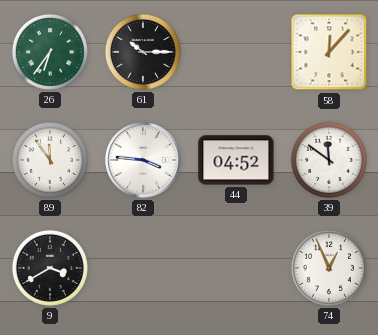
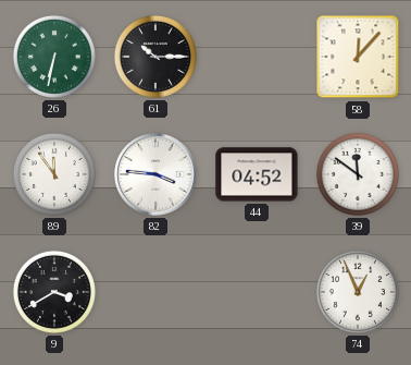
26: 6:36 -> 6:32 (54, 57)
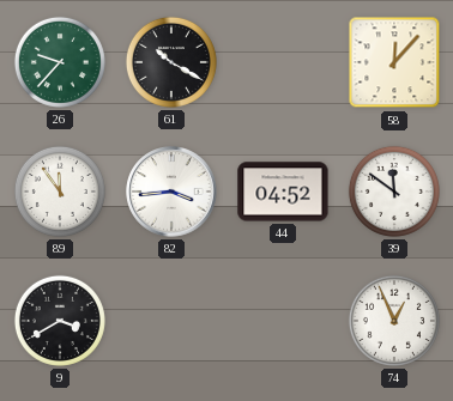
26: 6:32 -> 9:37 (60, 62)
61: 10:15 -> 10:20 (171, 62)
82: 3:46 -> 3:44 (171, 192)
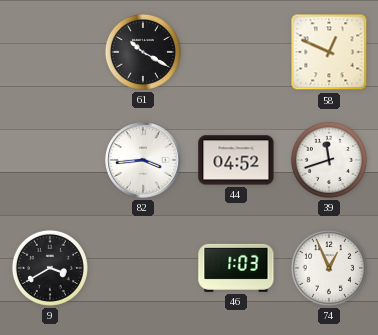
26: 9:37 -> none (60, 62)
58: 12:07 -> 12:49 (329, 52)
89: 11:54 -> none (60, 192)
39: 11:51 -> 11:42 (329, 160)
46: none -> 1:03 (236, 268)
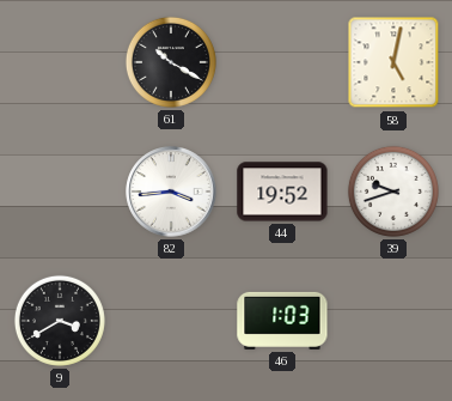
58: 12:49 -> 5:02 (393, 62)
44: 04:52 -> 19:52 (282, 192)
39: 11:42 -> 9:42 (393, 192)
74: 12:56 -> none (329, 268)
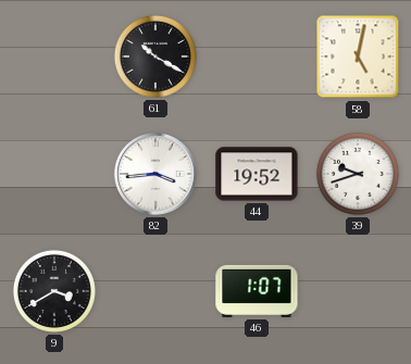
46: 1:03 -> 1:07 (257, 291)
